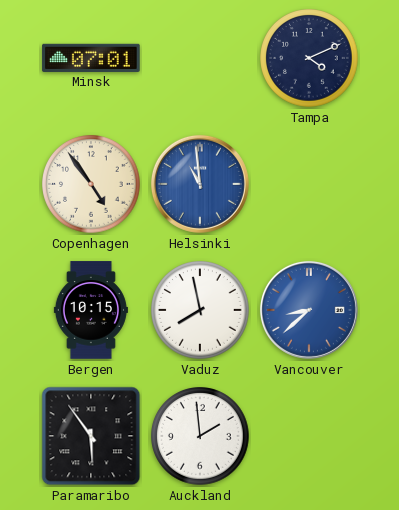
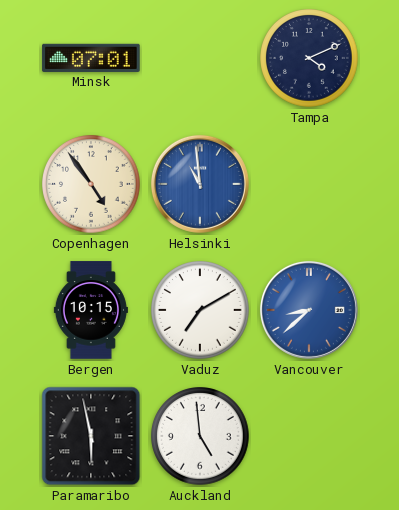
Vaduz: 7:58 -> 7:10 (200, 310)
Paramaribo: 5:54 -> 5:58 (91, 436)
Auckland: 1:59 -> 4:59 (200, 436)
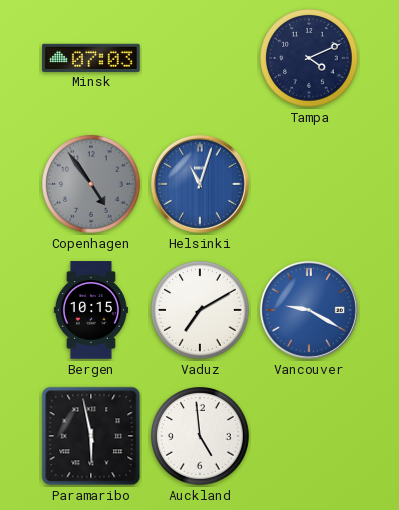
Minsk: 07:01 -> 07:03 (91, 57)
Copenhagen dial: cream -> grey (91, 184)
Helsinki: 10:59 -> 11:03 (200, 184)
Vancouver: 8:38 -> 9:20 (309, 310)
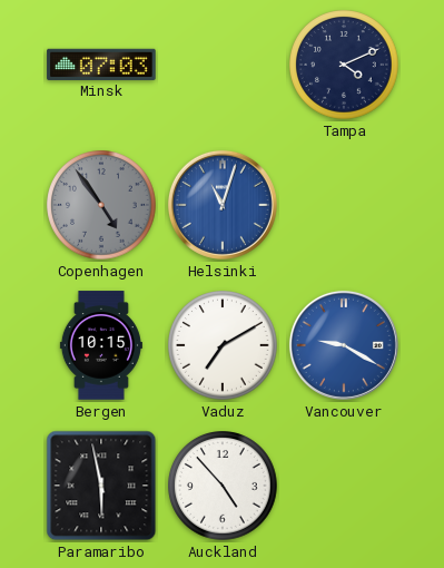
Auckland: 4:59 -> 4:53 (223, 486)
